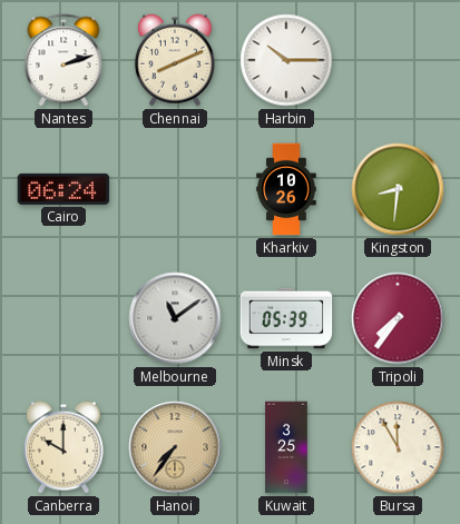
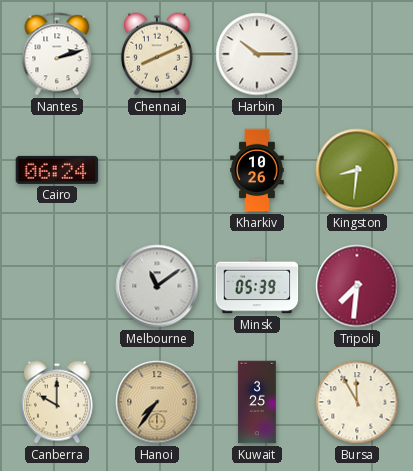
Tripoli: 7:36 -> 7:31 (357, 286)
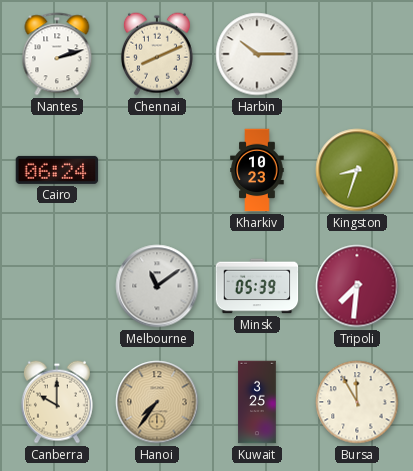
Kharkiv: 10:26 -> 10:23 (257, 170)
Kingston: 8:31 -> 8:33 (357, 170)
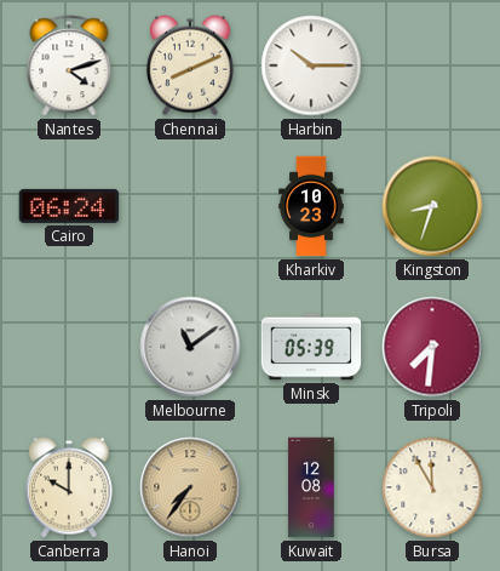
Nantes: 2:12 -> 4:12 (69, 65)
Kuwait: 3:25 -> 12:08 (311, 487)
